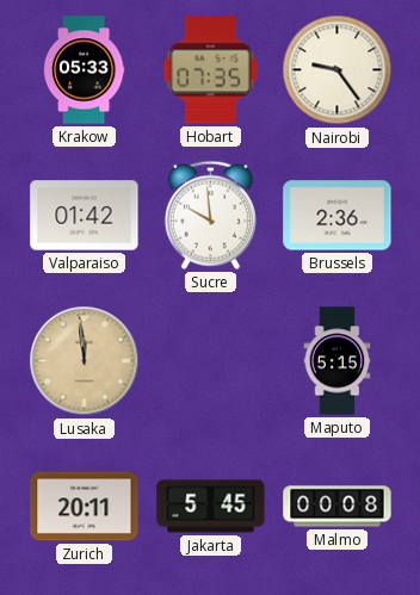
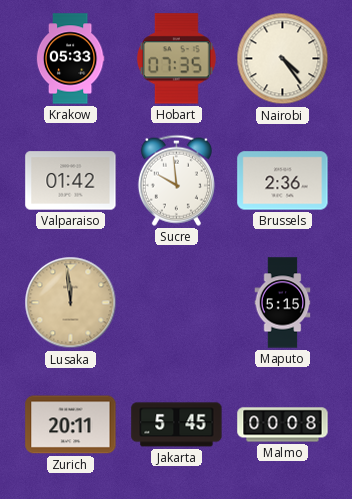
Nairobi: 9:24 -> 4:24 (283, 59)
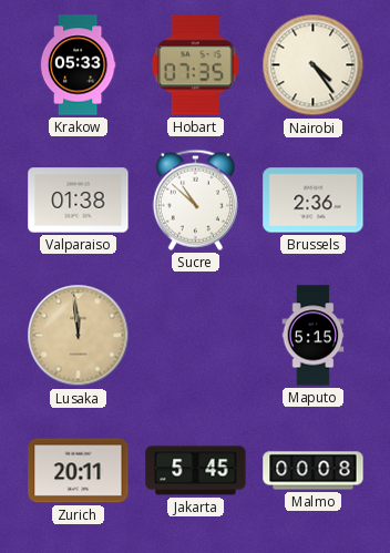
Valparaiso: 01:42 -> 01:38 (79, 201)
Sucre: 9:59 -> 10:52 (195, 199)
